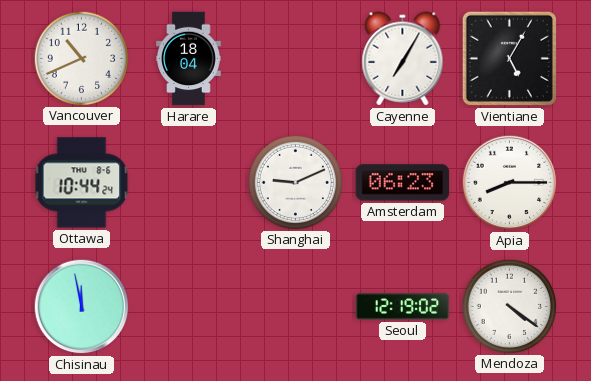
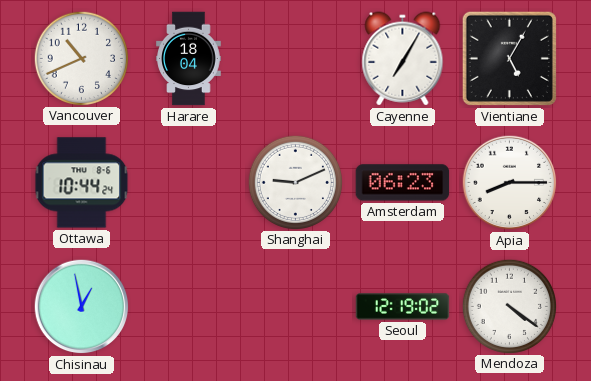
Chisinau: 11:58 -> 12:58 (82, 307)
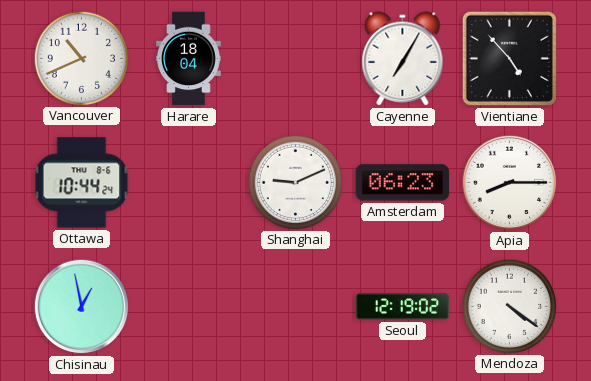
Vientiane: 5:05 -> 4:53 (509, 58)
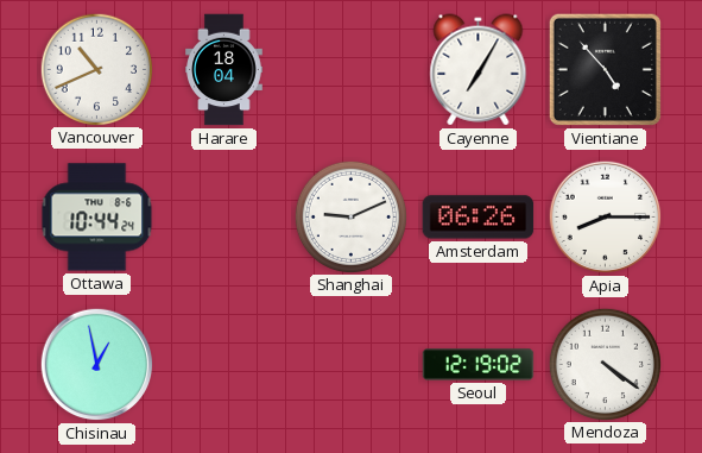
Amsterdam: 06:23 -> 06:26 (479, 218)
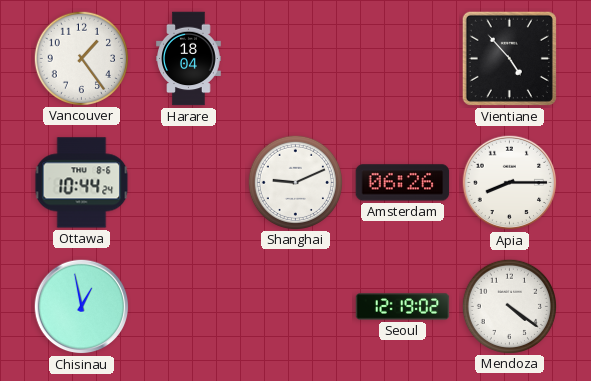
Vancouver: 10:41 -> 1:24 (81, 58)
Cayenne: 7:05 -> none (479, 70)
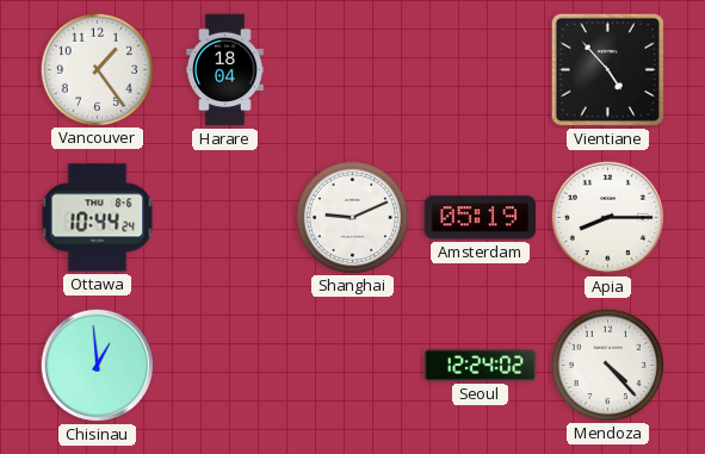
Amsterdam: 06:26 -> 05:19 (481, 218)
Chisinau: 12:58 -> 12:59 (98, 366)
Seoul: 12:19 -> 12:24 (481, 366)
Mendoza: 4:21 -> 4:23 (607, 365)
